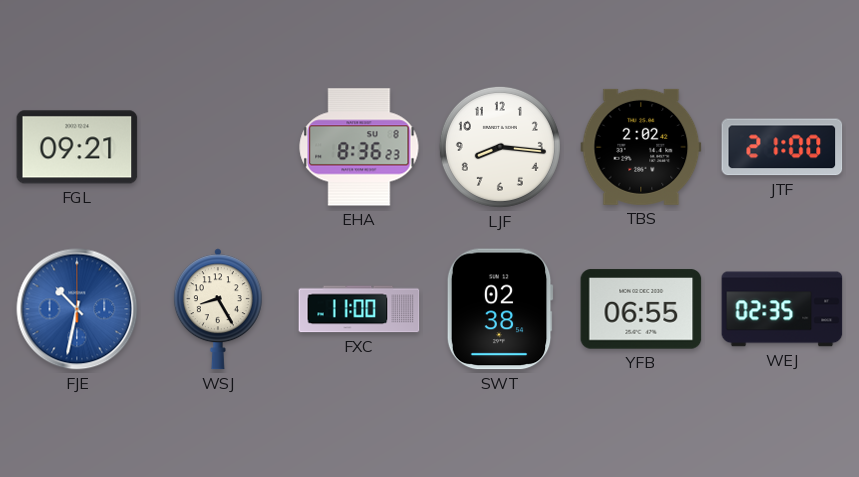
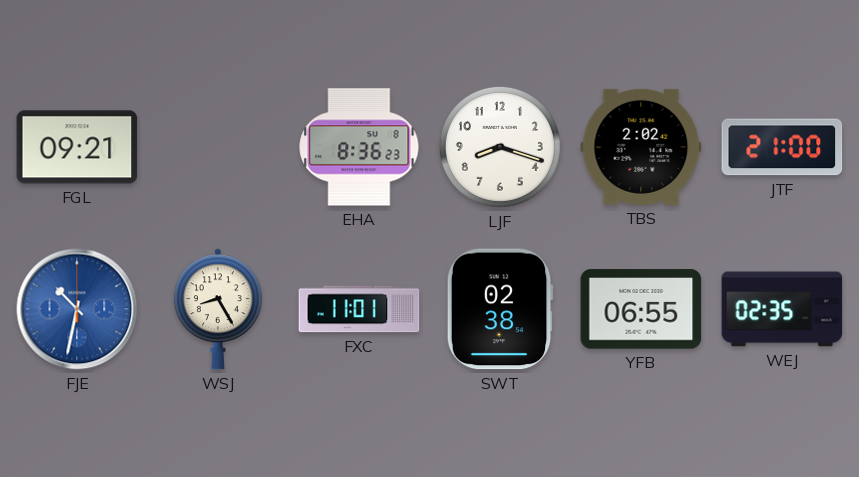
LJF: 8:16 -> 8:18 (500, 147)
FXC: 11:00 -> 11:01 (359, 309)
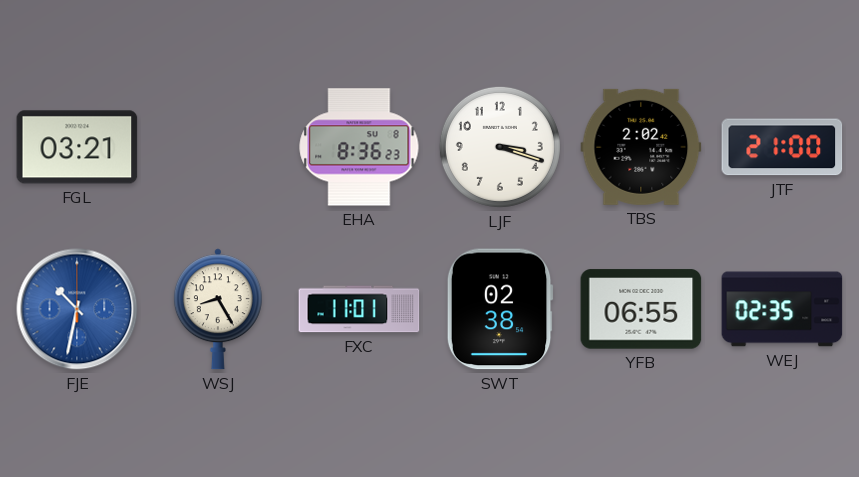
FGL: 09:21 -> 03:21 (77, 147)
LJF: 8:18 -> 3:18 (500, 147)
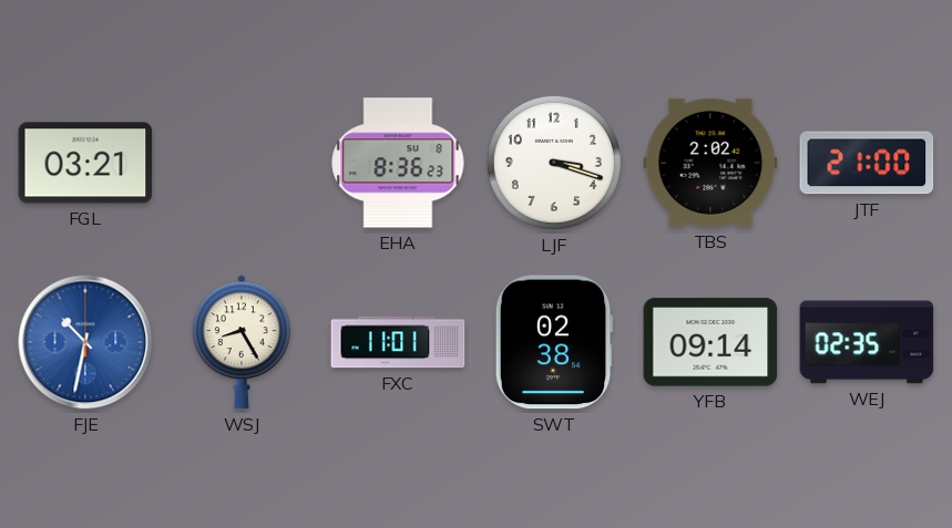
YFB: 06:55 -> 09:14 (710, 342)
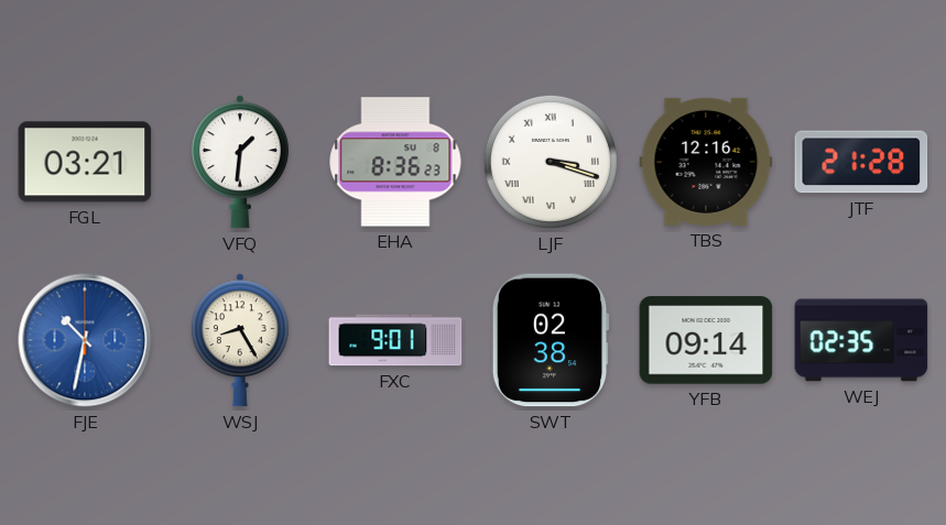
VFQ: none -> 1:31 (240, 162)
LJF numerals: Arabic -> Roman (551, 162)
TBS: 2:02 -> 12:16 (706, 162)
JTF: 21:00 -> 21:28 (861, 162)
FXC: 11:01 -> 9:01 (395, 340)
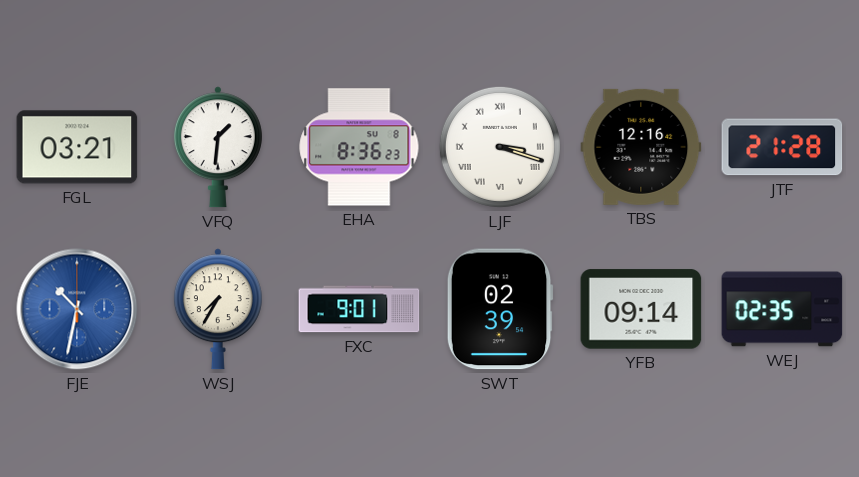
WSJ: 8:25 -> 7:35 (218, 309)
SWT: 02:38 -> 02:39 (500, 309)
